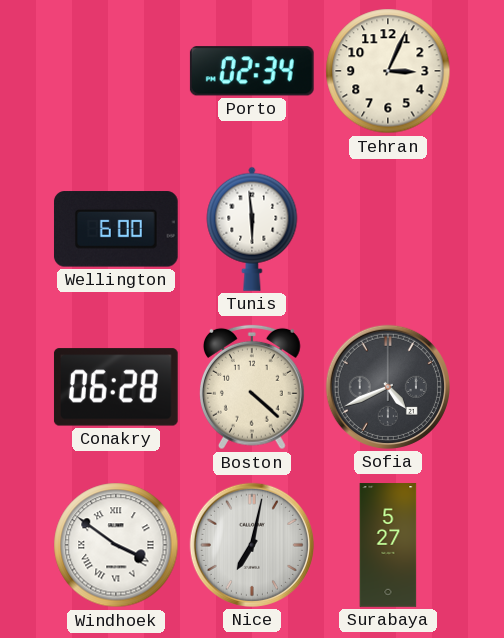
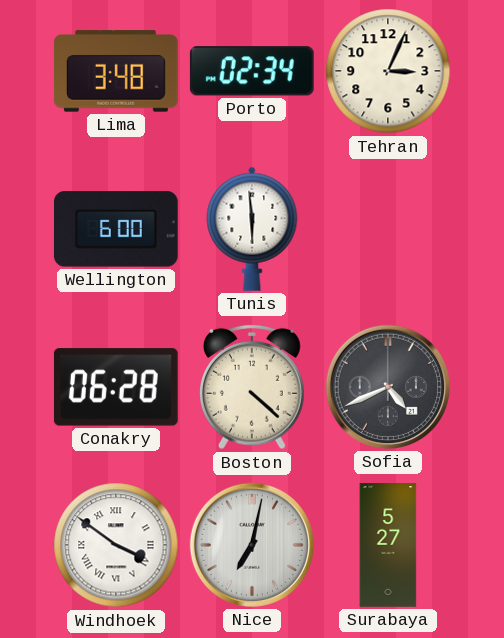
Lima: none -> 3:48 (116, 71)
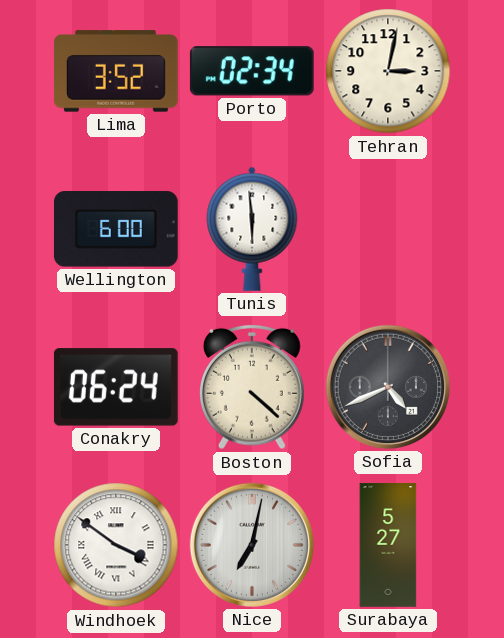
Lima: 3:48 -> 3:52 (116, 71)
Tehran: 3:04 -> 3:02 (388, 71)
Conakry: 06:28 -> 06:24 (116, 387)
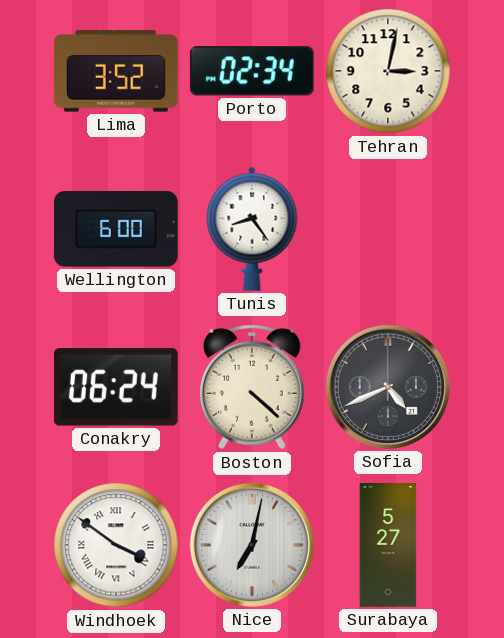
Tunis: 5:59 -> 8:24 (252, 229)
